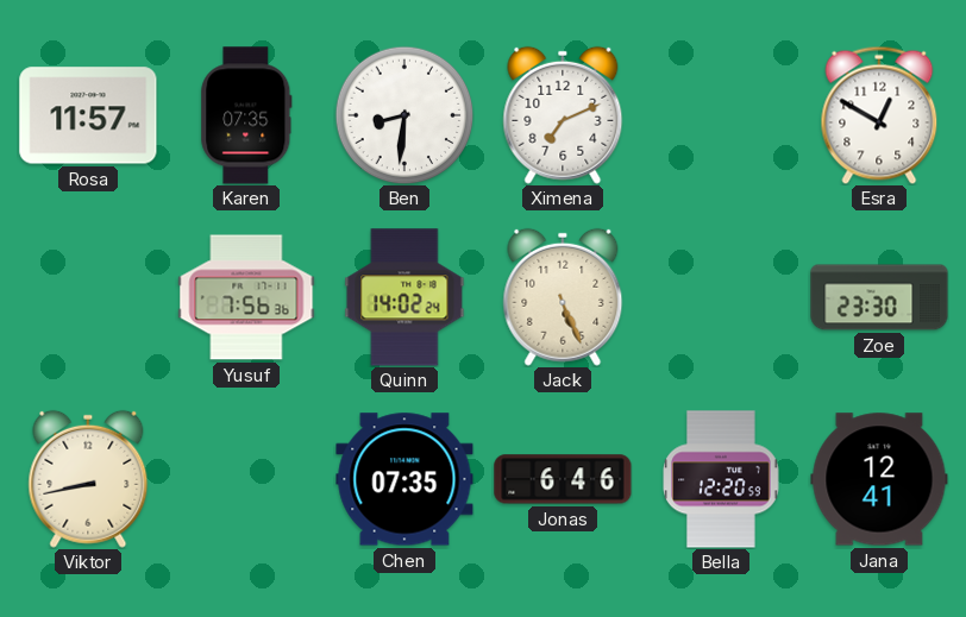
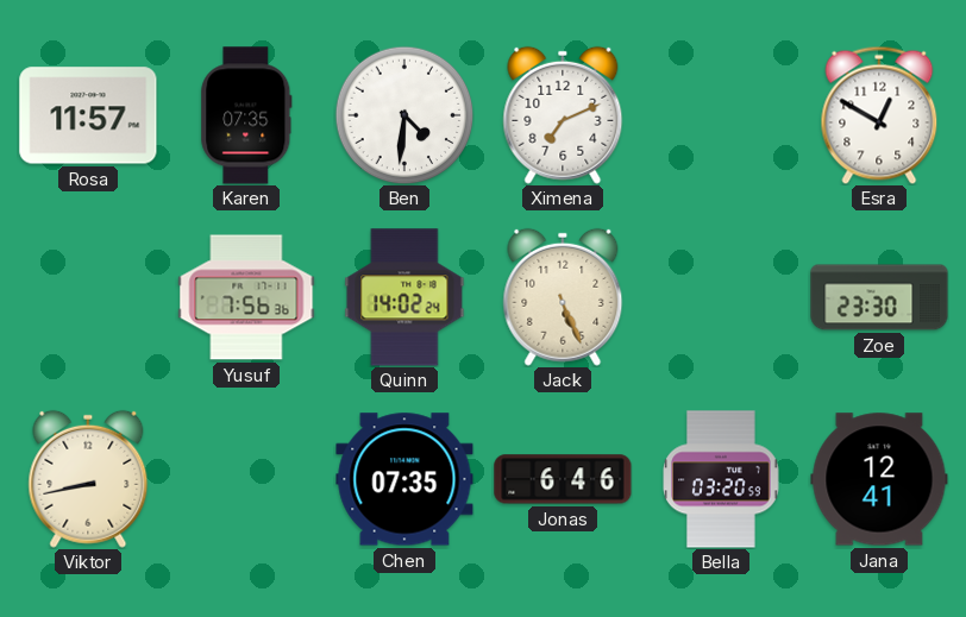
Ben: 8:31 -> 4:31 (404, 115)
Bella: 12:20 -> 03:20 (721, 479)
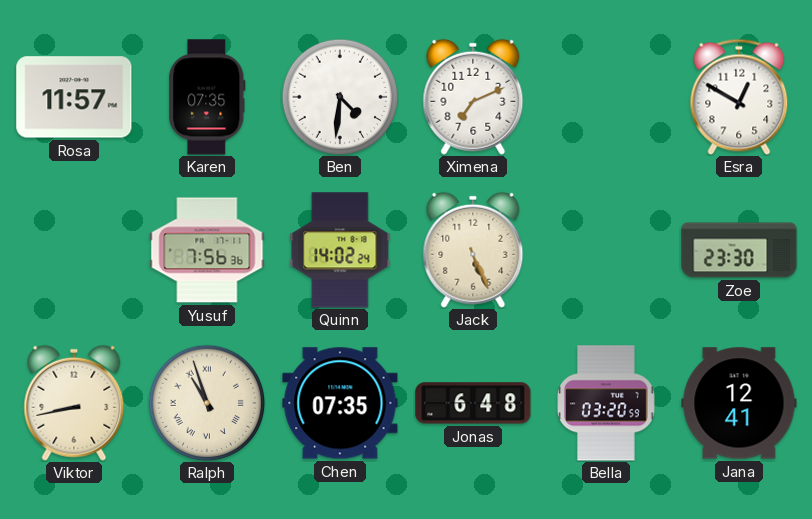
Ralph: none -> 10:57 (207, 403)
Jonas: 6:46 -> 6:48 (473, 403)
